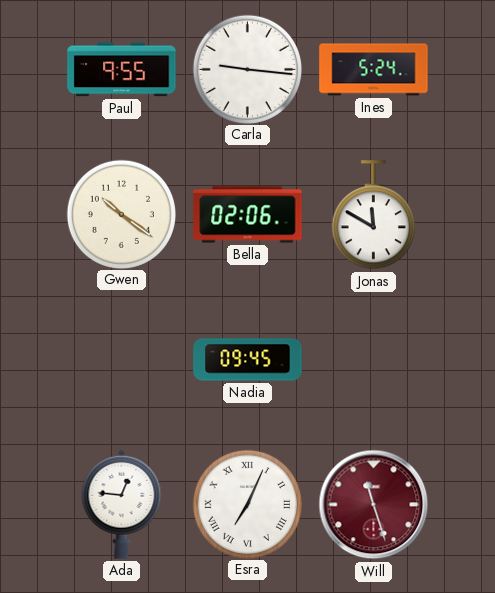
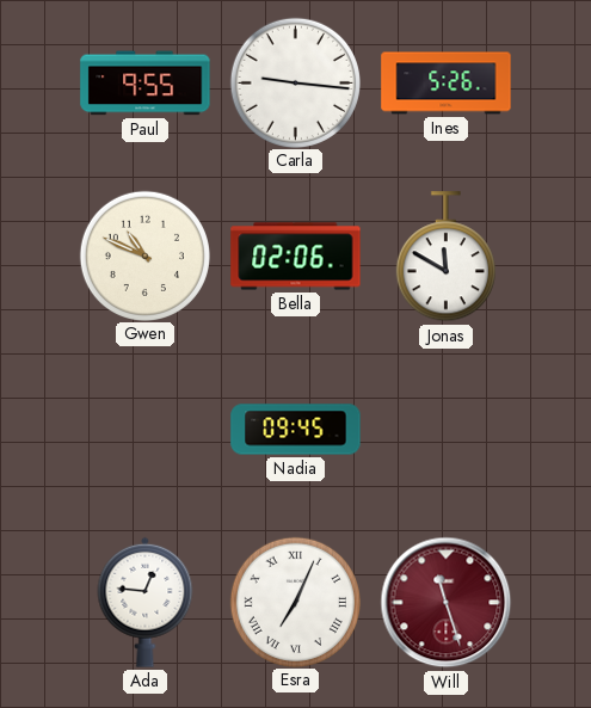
Ines: 5:24 -> 5:26 (447, 84)
Gwen: 10:21 -> 10:49 (144, 256)
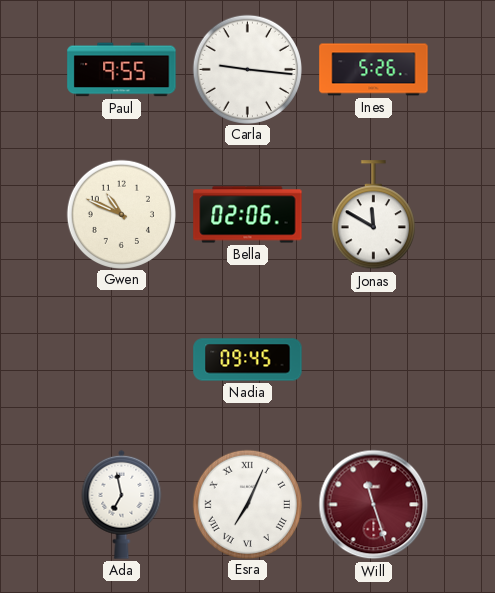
Ada: 12:46 -> 6:58 (122, 504)
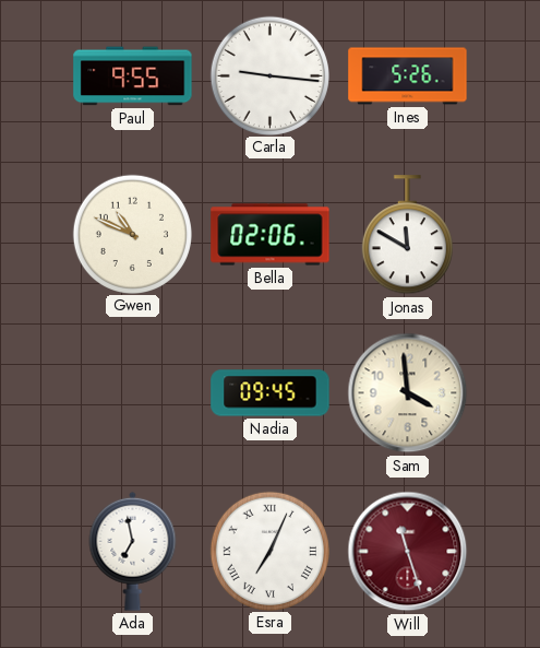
Sam: none -> 3:59 (408, 393)
